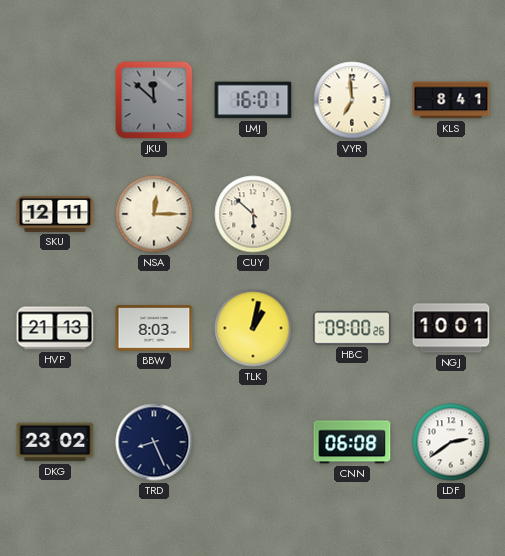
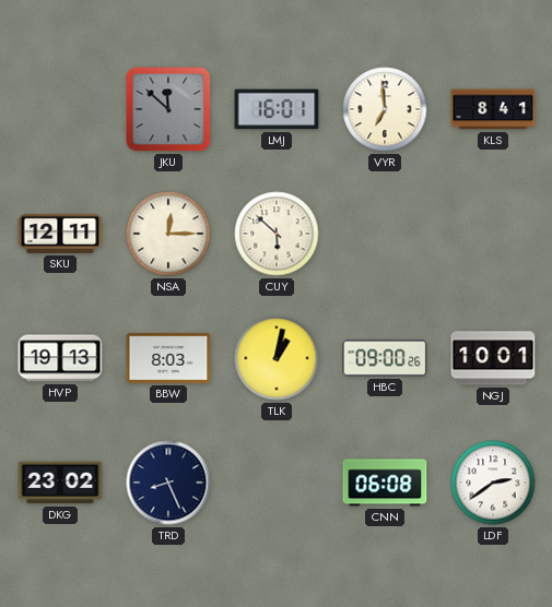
HVP: 21:13 -> 19:13 (60, 358)
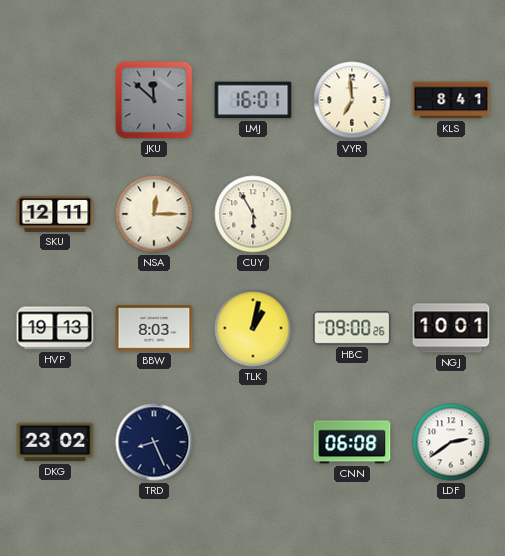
CUY: 5:52 -> 5:55 (253, 214)
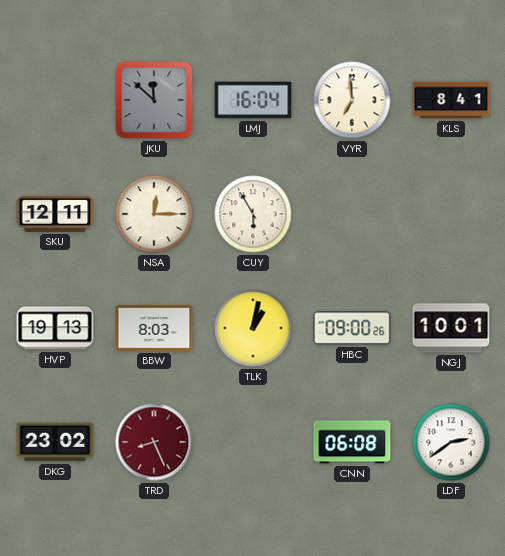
LMJ: 16:01 -> 16:04 (253, 100)
TRD dial: navy -> burgundy (154, 442)
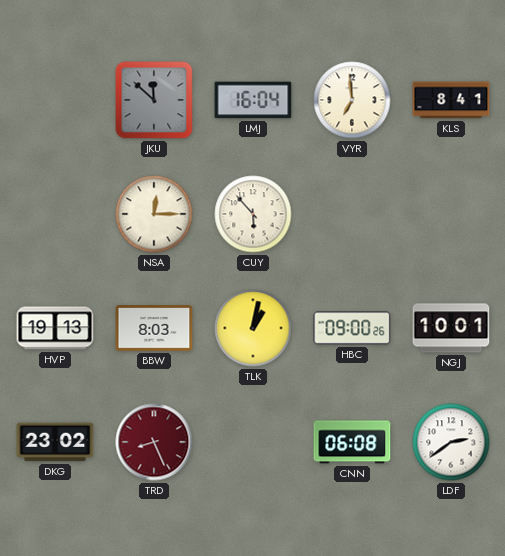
SKU: 12:11 -> none (55, 214)
CUY: 5:55 -> 5:53 (253, 214)
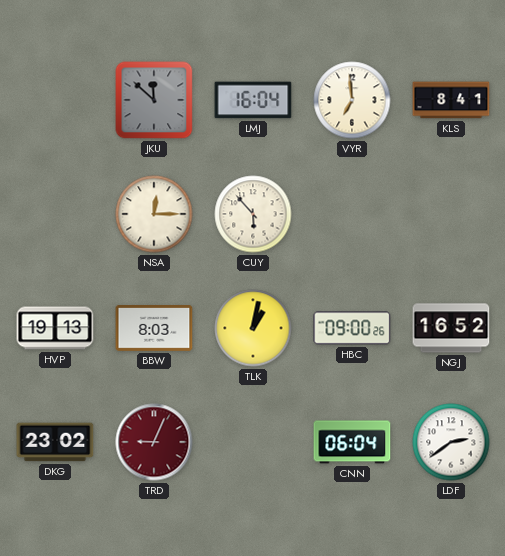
NGJ: 10:01 -> 16:52 (451, 328)
TRD: 8:26 -> 9:04 (154, 442)
CNN: 06:08 -> 06:04 (352, 442)
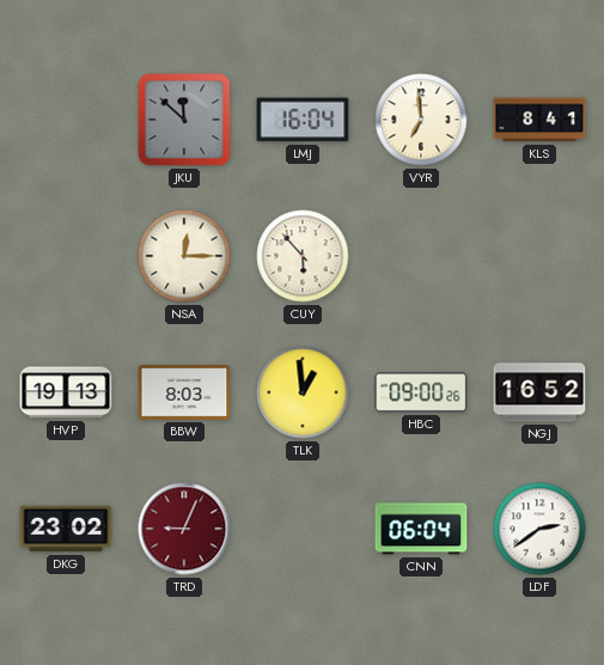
TLK: 1:02 -> 12:59 (303, 392)
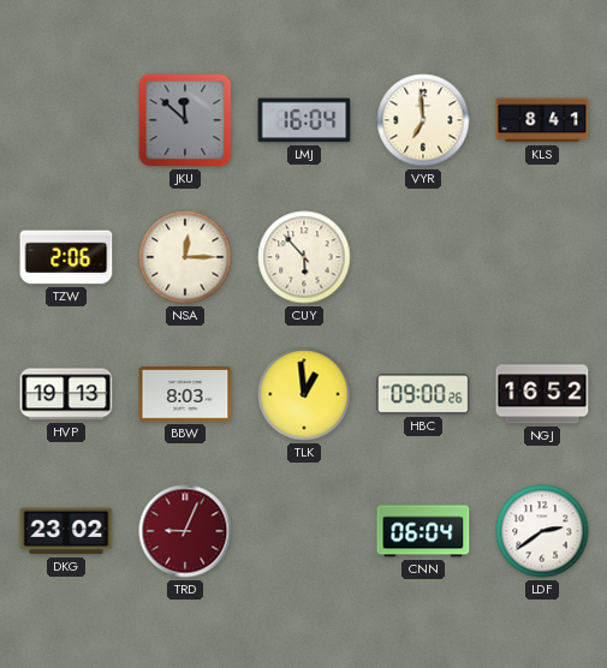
TZW: none -> 2:06 (66, 257)
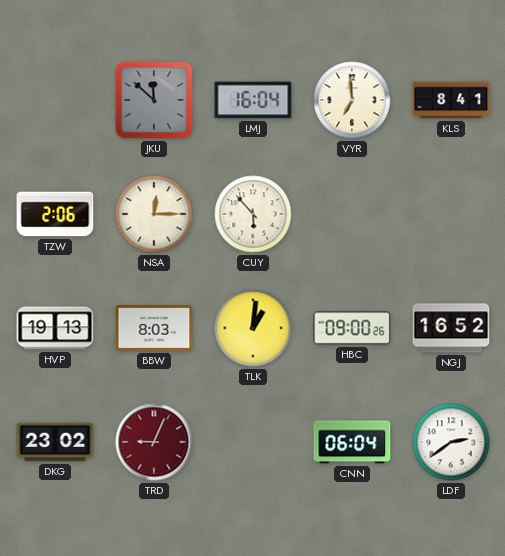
TLK: 12:59 -> 1:01 (253, 328)
